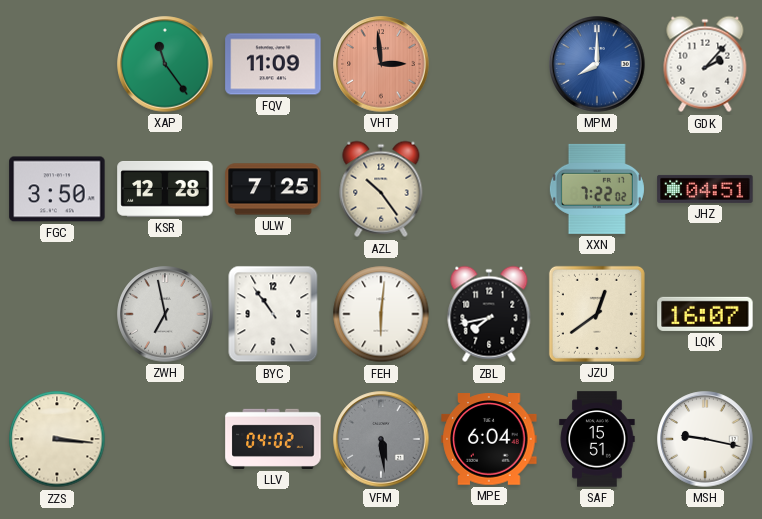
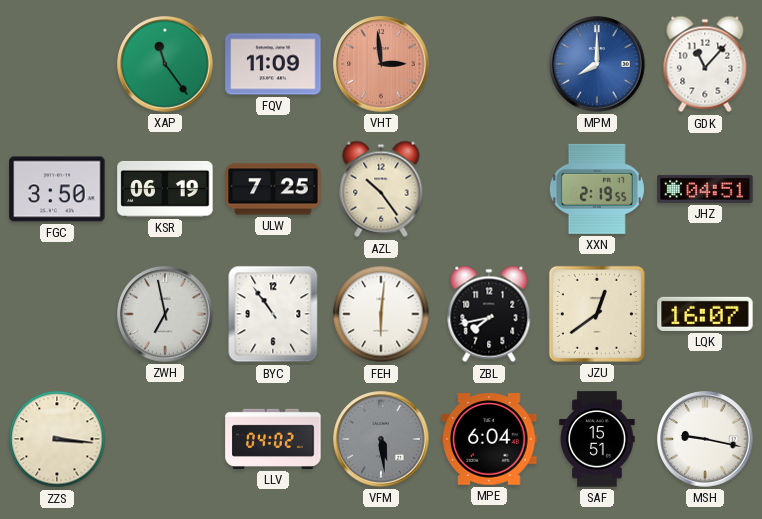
GDK: 2:07 -> 11:07 (705, 64)
KSR: 12:28 -> 06:19 (165, 189)
XXN: 7:22 -> 2:19 (597, 189)
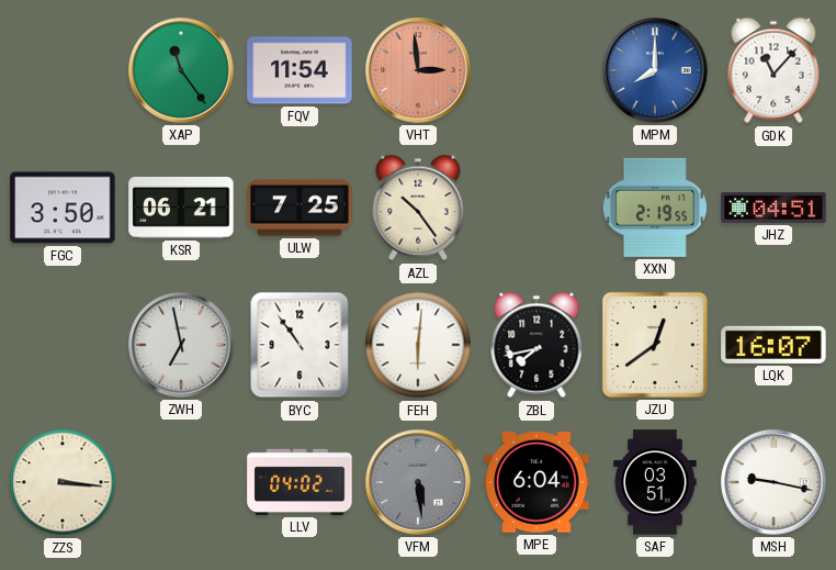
FQV: 11:09 -> 11:54 (300, 70)
KSR: 06:19 -> 06:21 (181, 208)
SAF: 15:51 -> 03:51 (655, 482)
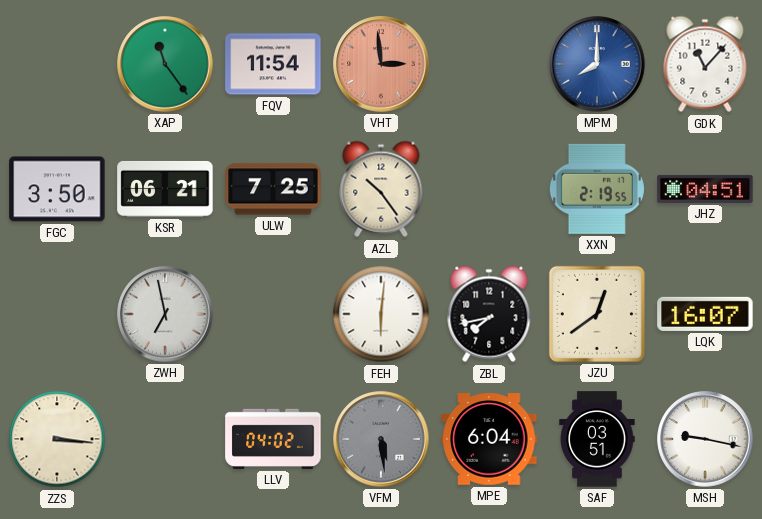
BYC: 10:54 -> none (300, 345)
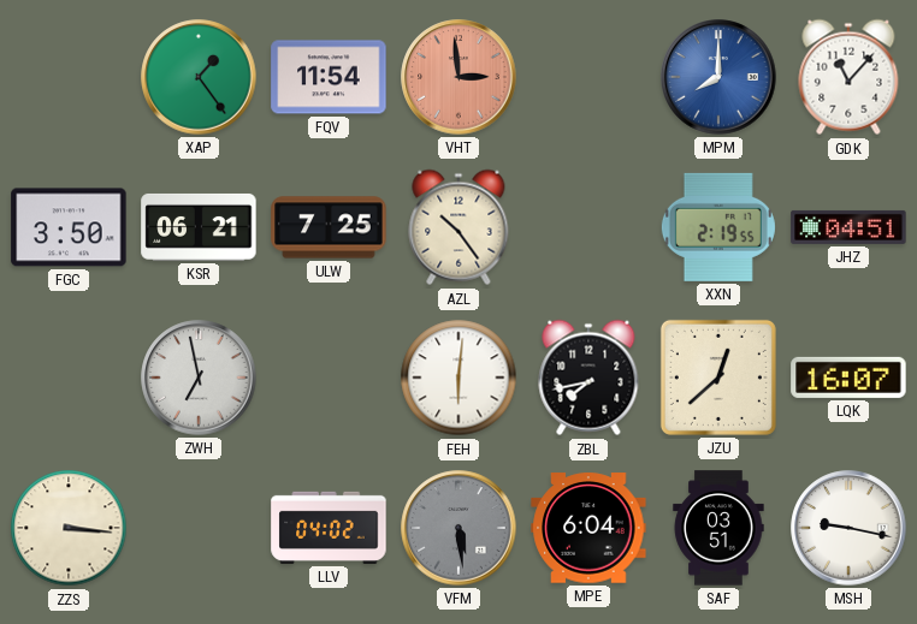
XAP: 11:24 -> 1:24 (199, 77)
JZU: 12:39 -> 12:38 (718, 378)
